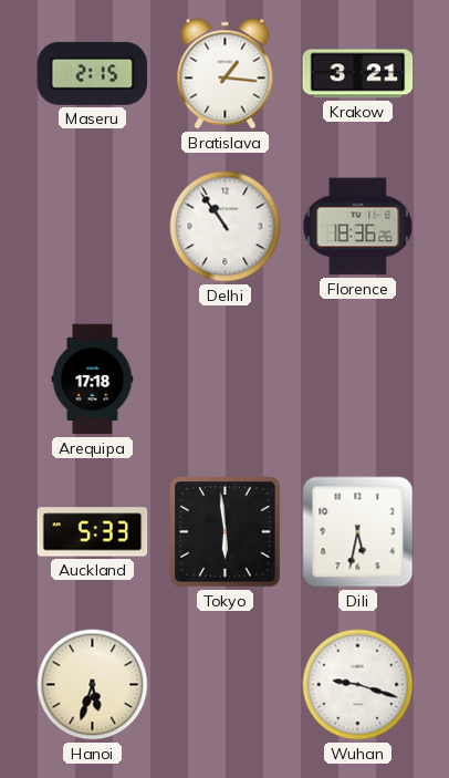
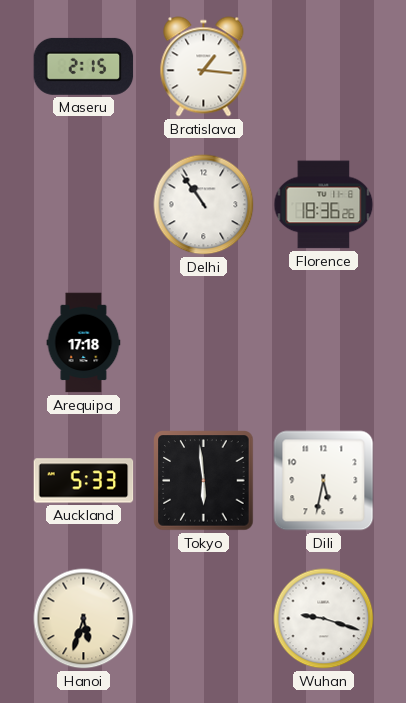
Krakow: 3:21 -> none (358, 74)
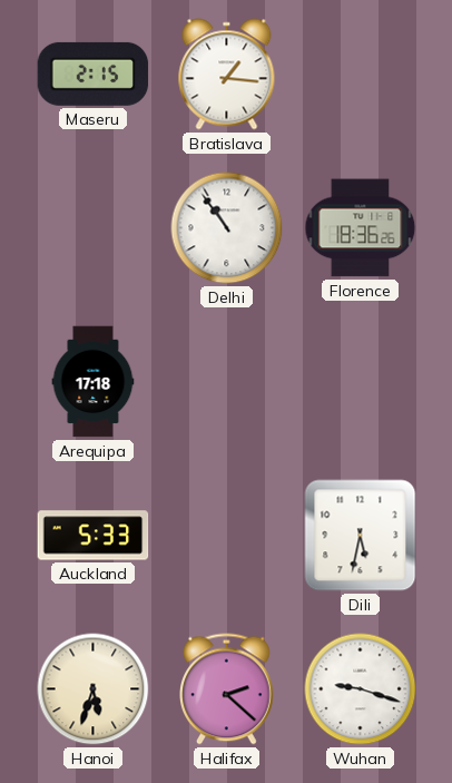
Tokyo: 5:59 -> none (204, 481)
Halifax: none -> 2:22 (227, 689)
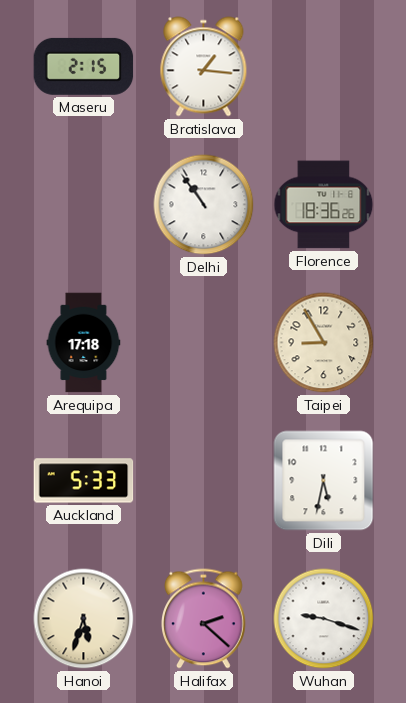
Taipei: none -> 8:55 (324, 343)
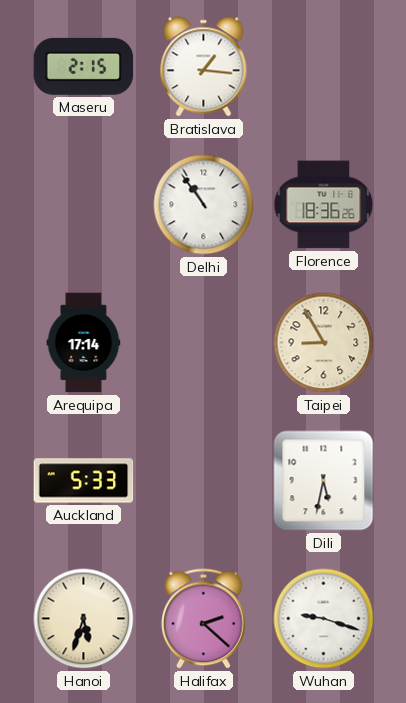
Arequipa: 17:18 -> 17:14 (84, 343)
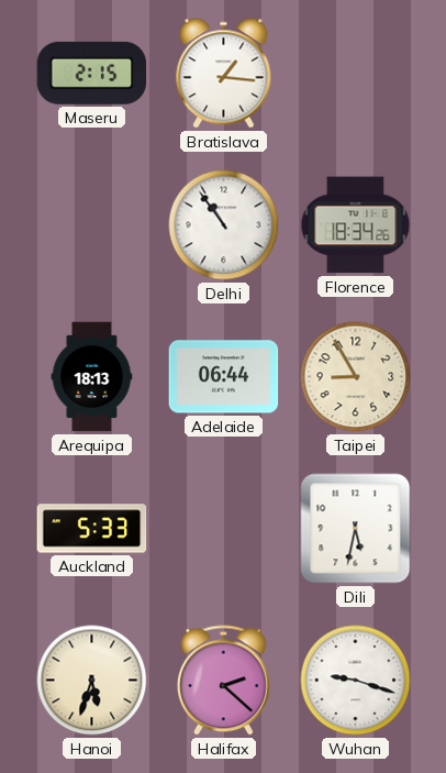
Florence: 18:36 -> 18:34 (356, 225)
Arequipa: 17:14 -> 18:13 (92, 377)
Adelaide: none -> 06:44 (224, 377)
